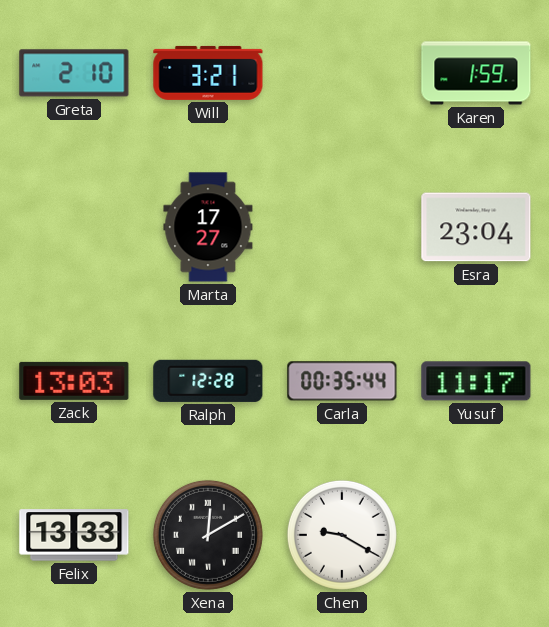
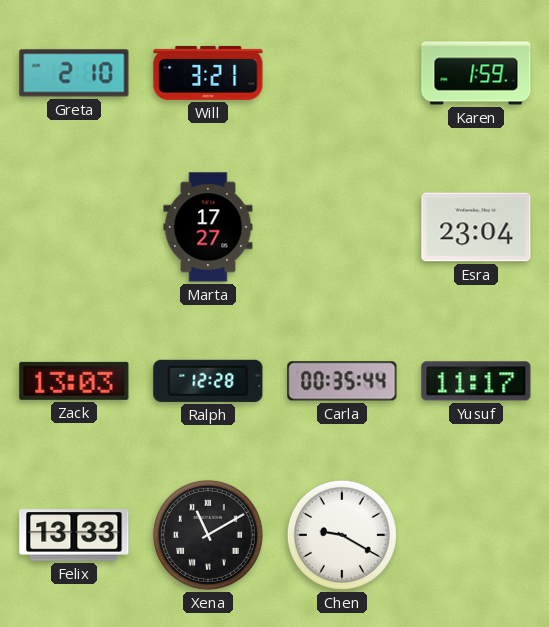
Xena: 12:10 -> 11:10 (208, 535)
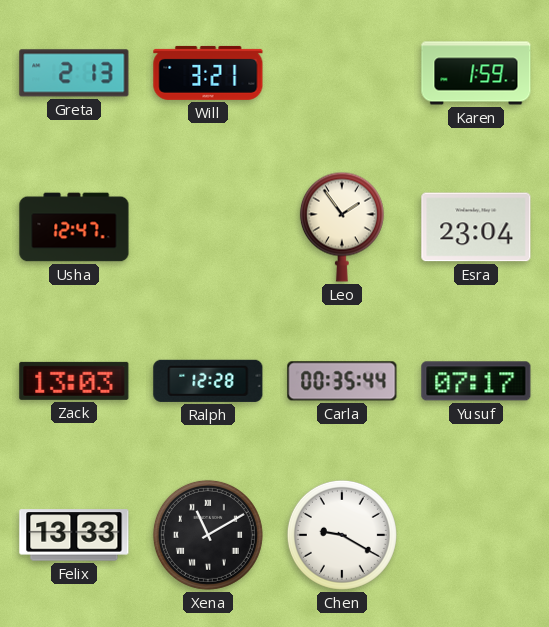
Greta: 2:10 -> 2:13 (74, 73)
Usha: none -> 12:47 (74, 227)
Marta: 17:27 -> none (208, 227)
Leo: none -> 1:54 (342, 227)
Yusuf: 11:17 -> 07:17 (476, 381)
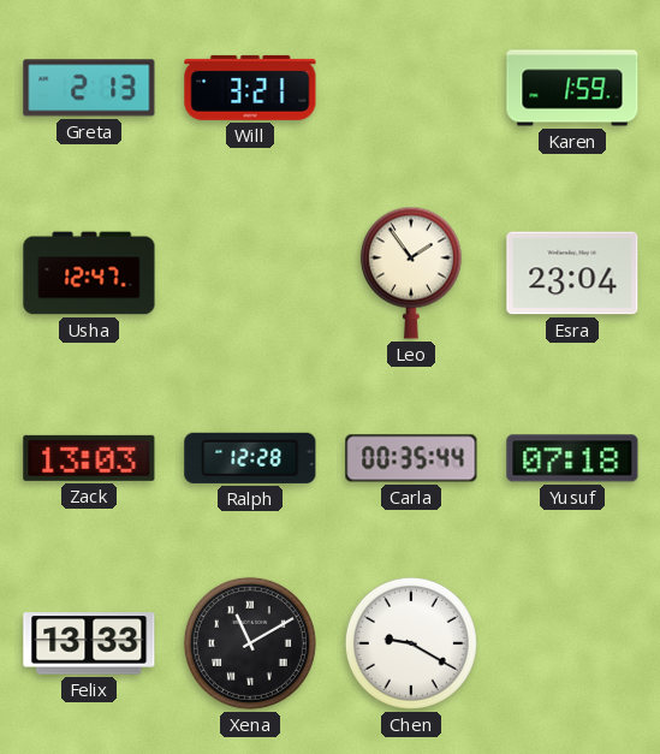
Yusuf: 07:17 -> 07:18 (572, 458)
